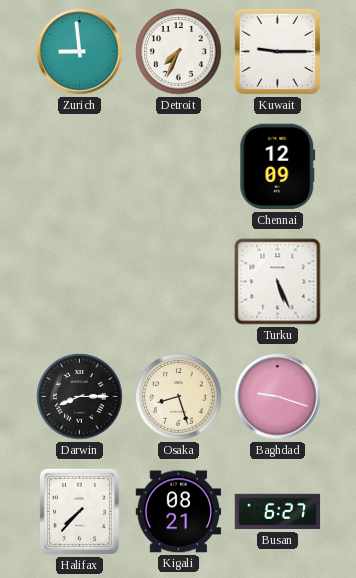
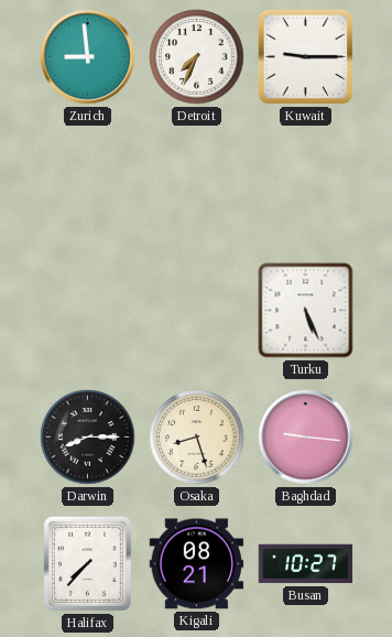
Chennai: 12:09 -> none (278, 167)
Baghdad: 9:18 -> 9:16 (306, 438)
Busan: 6:27 -> 10:27 (306, 564)
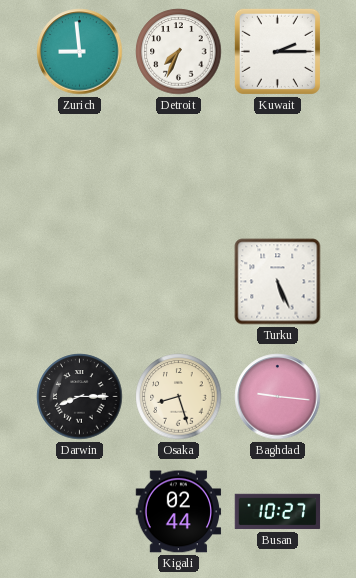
Kuwait: 9:15 -> 2:15 (277, 51)
Halifax: 7:37 -> none (87, 563)
Kigali: 08:21 -> 02:44 (179, 512)
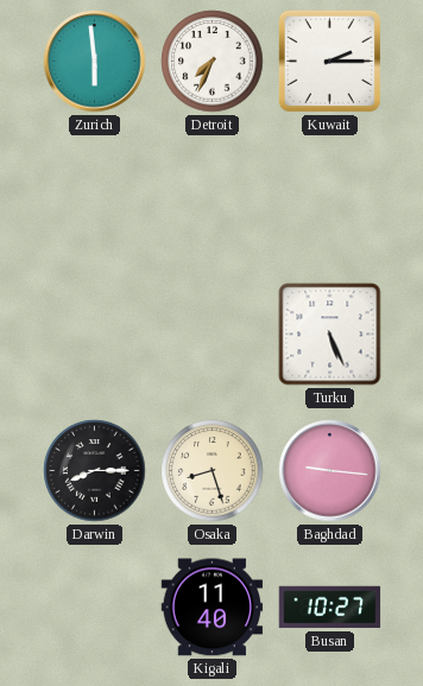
Zurich: 8:59 -> 5:59 (95, 62)
Kigali: 02:44 -> 11:40 (213, 608)
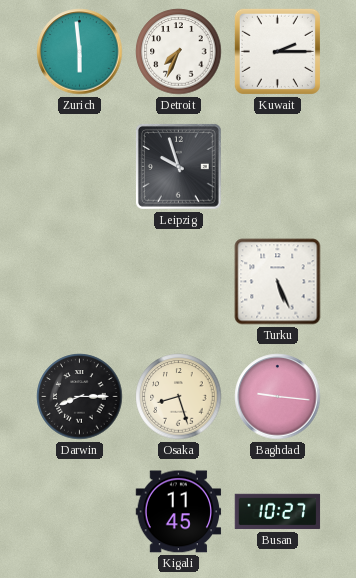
Leipzig: none -> 9:57 (178, 166)
Kigali: 11:40 -> 11:45 (179, 512)
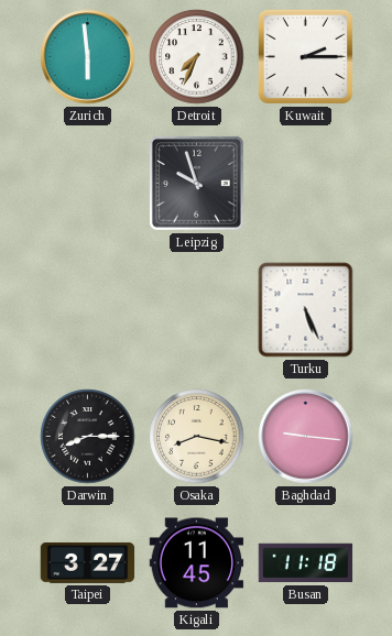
Osaka: 8:27 -> 8:17 (197, 437)
Taipei: none -> 3:27 (88, 563)
Busan: 10:27 -> 11:18 (306, 563)
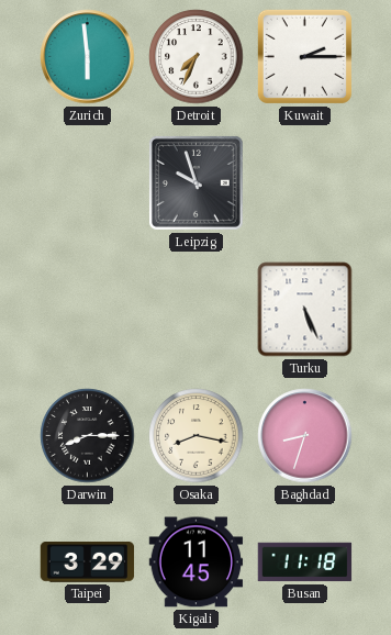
Baghdad: 9:16 -> 8:33 (305, 436)
Taipei: 3:27 -> 3:29 (88, 562)
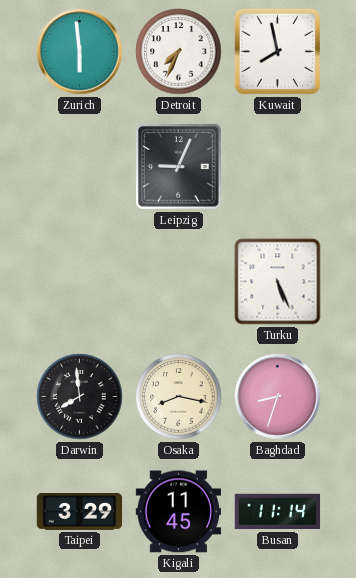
Kuwait: 2:15 -> 7:58 (277, 51)
Leipzig: 9:57 -> 9:04 (178, 166)
Darwin: 8:15 -> 7:59 (80, 397)
Busan: 11:18 -> 11:14 (278, 512)
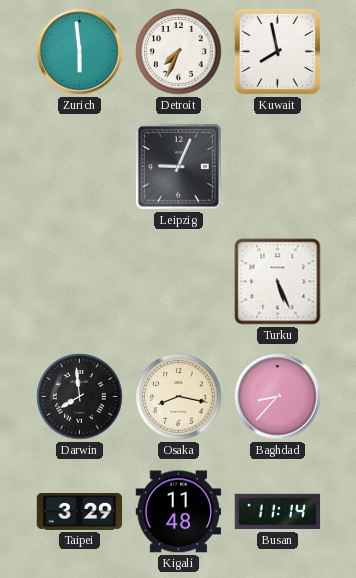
Baghdad: 8:33 -> 8:37 (278, 397)
Kigali: 11:45 -> 11:48 (179, 512)
